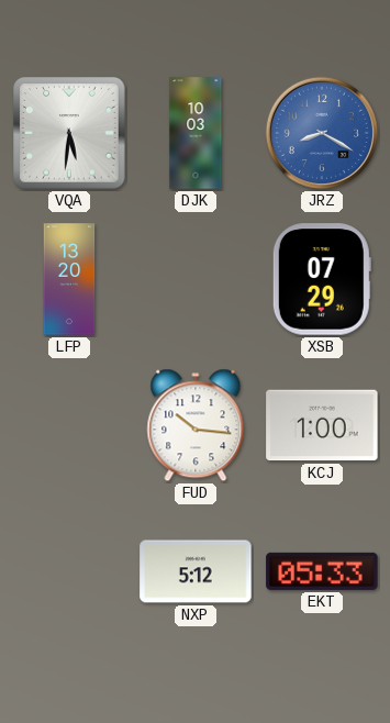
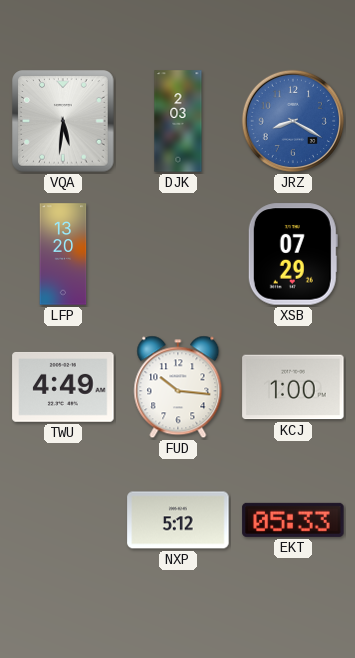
DJK: 10:03 -> 2:03 (178, 121)
TWU: none -> 4:49 (63, 387)
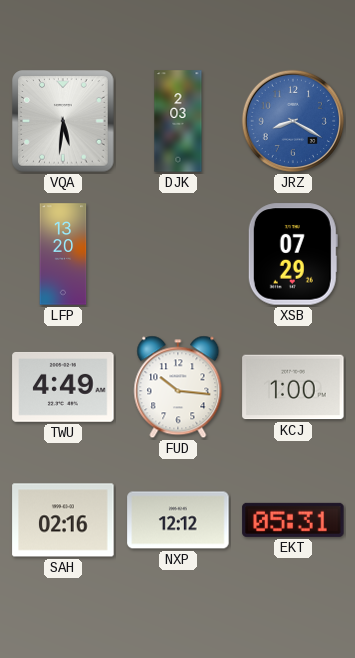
SAH: none -> 02:16 (63, 520)
NXP: 5:12 -> 12:12 (178, 520)
EKT: 05:33 -> 05:31 (293, 520)
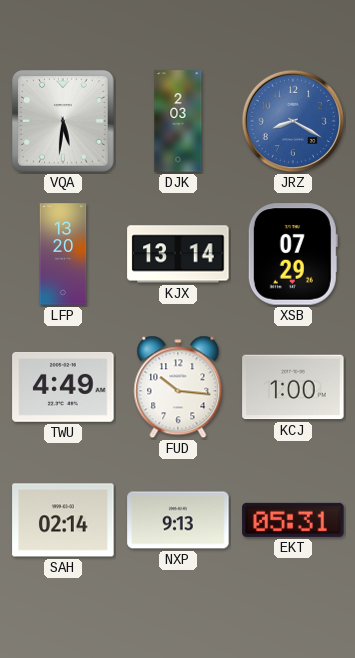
KJX: none -> 13:14 (178, 254)
SAH: 02:16 -> 02:14 (63, 520)
NXP: 12:12 -> 9:13 (178, 520)
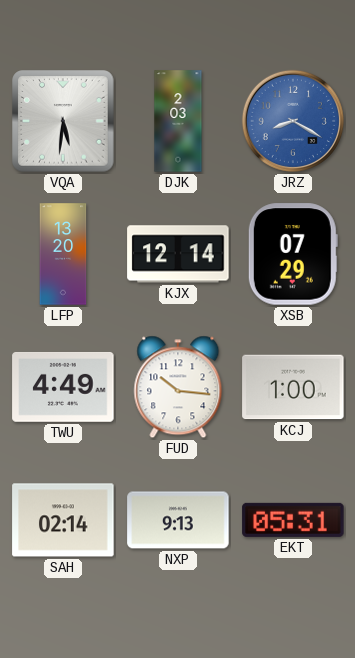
KJX: 13:14 -> 12:14 (178, 254)
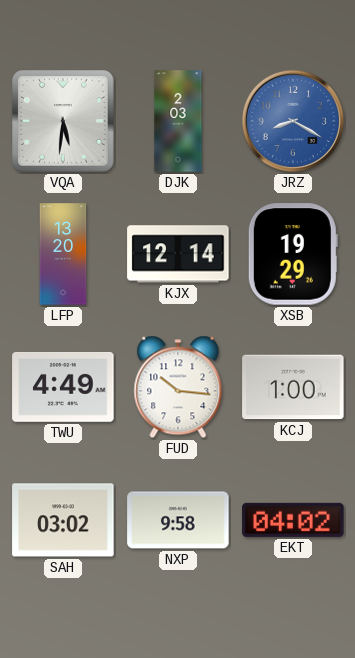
XSB: 07:29 -> 19:29 (293, 254)
SAH: 02:14 -> 03:02 (63, 520)
NXP: 9:13 -> 9:58 (178, 520)
EKT: 05:31 -> 04:02 (293, 520)
